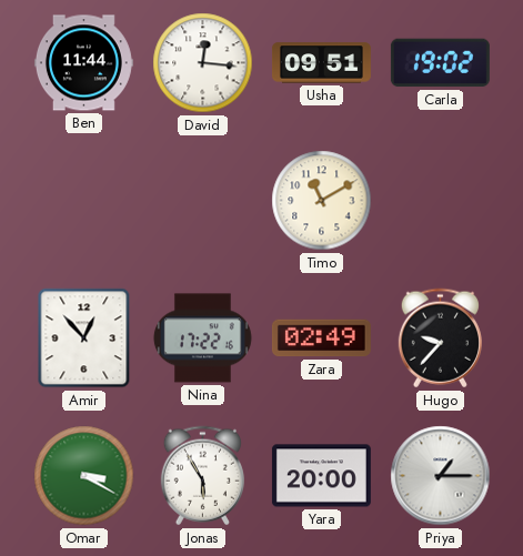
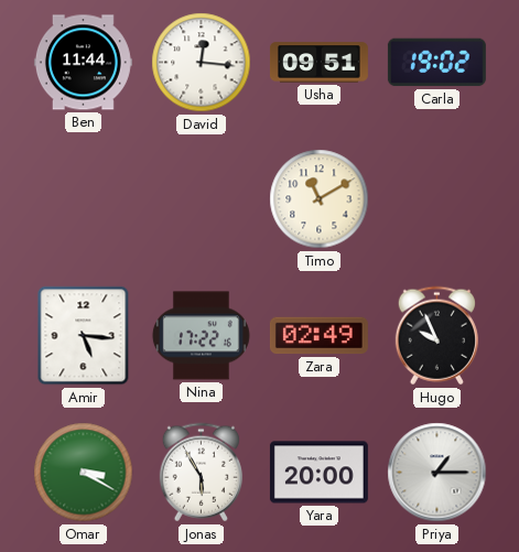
Amir: 12:53 -> 5:16 (84, 336)
Hugo: 9:37 -> 9:56 (436, 336)
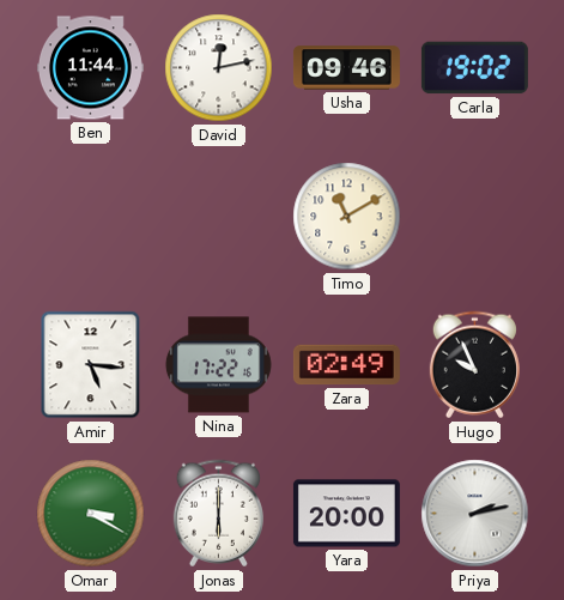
David: 12:16 -> 12:13 (219, 68)
Usha: 09:51 -> 09:46 (346, 68)
Jonas: 5:55 -> 6:00 (218, 514)
Priya: 1:15 -> 2:13 (475, 514)
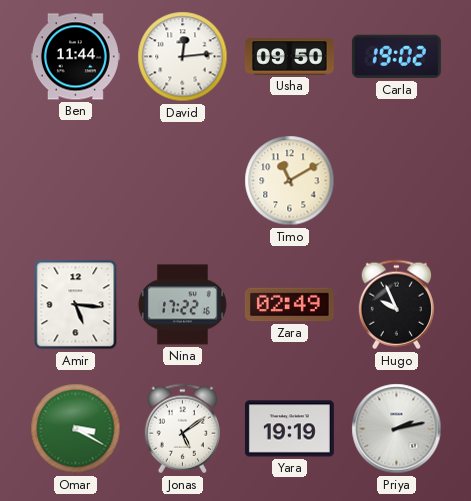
David: 12:13 -> 12:14 (183, 57)
Usha: 09:46 -> 09:50 (289, 57)
Jonas: 6:00 -> 5:09 (182, 429)
Yara: 20:00 -> 19:19 (289, 429)
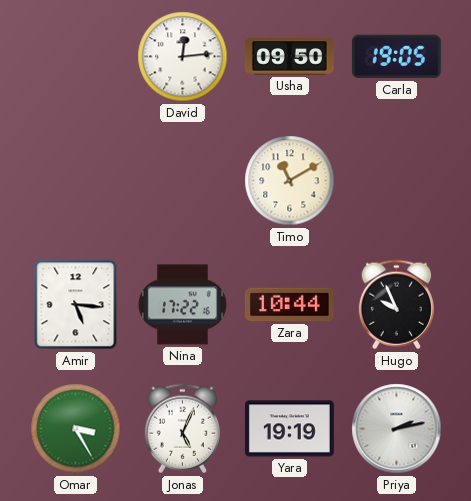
Ben: 11:44 -> none (75, 57)
Carla: 19:02 -> 19:05 (396, 57)
Zara: 02:49 -> 10:44 (289, 305)
Omar: 3:20 -> 3:25 (76, 429)
Jonas: 5:09 -> 5:04 (182, 429)
